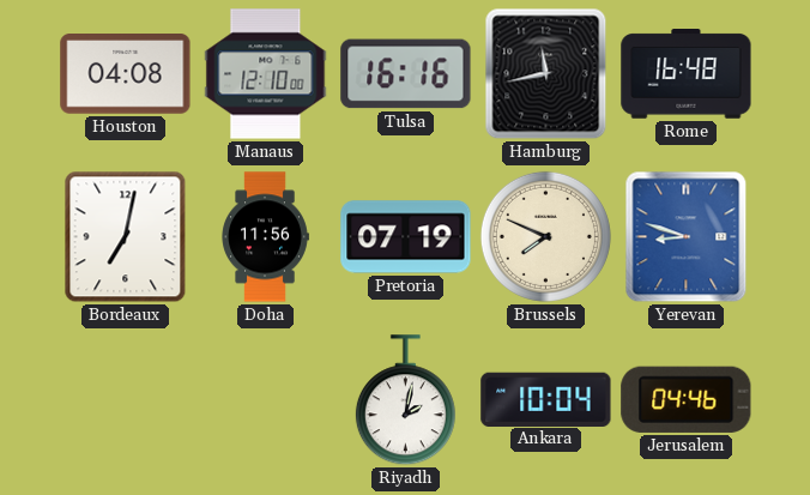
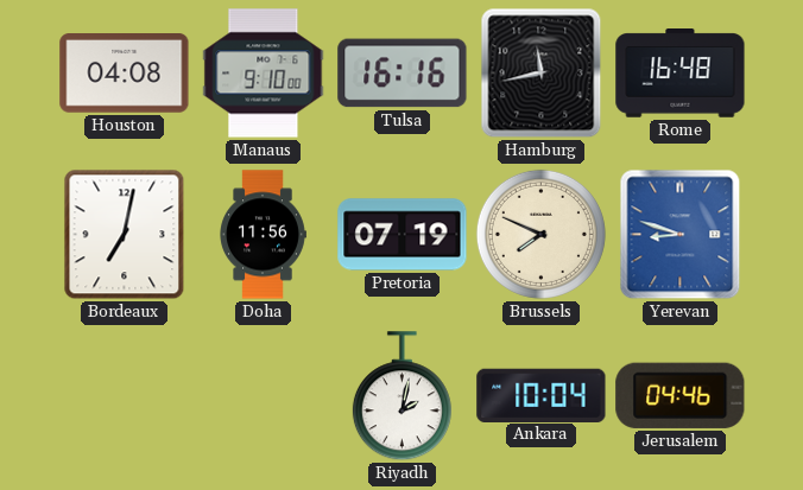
Manaus: 12:10 -> 9:10 (264, 74)
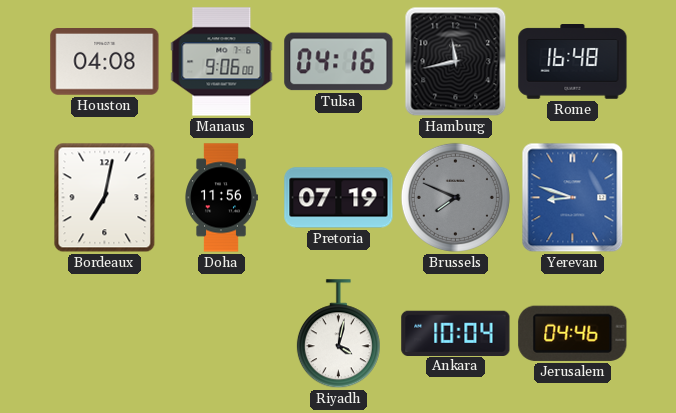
Manaus: 9:10 -> 9:06 (222, 62)
Tulsa: 16:16 -> 04:16 (339, 62)
Brussels dial: cream -> grey (455, 197)
Riyadh: 2:02 -> 4:02 (338, 334)
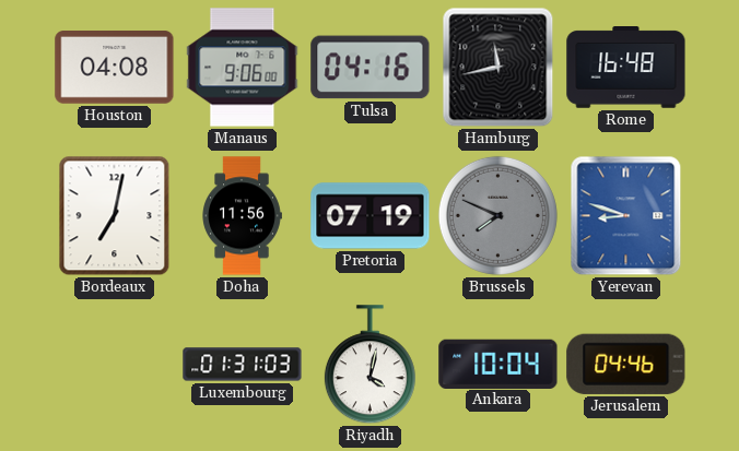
Luxembourg: none -> 01:31 (243, 365)
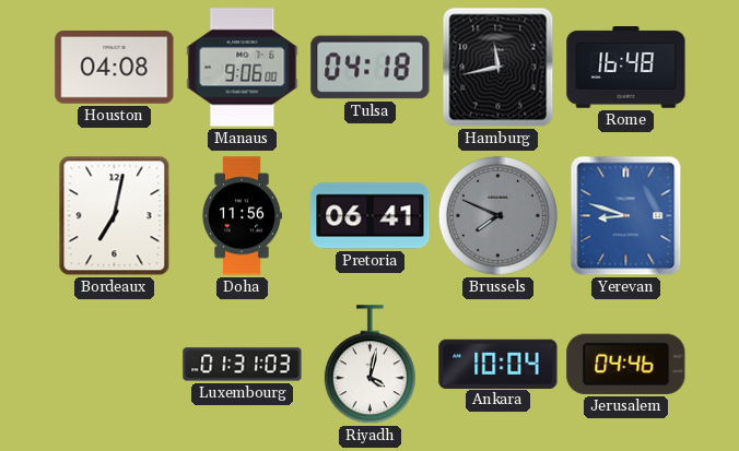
Tulsa: 04:16 -> 04:18 (371, 68)
Pretoria: 07:19 -> 06:41 (371, 216)
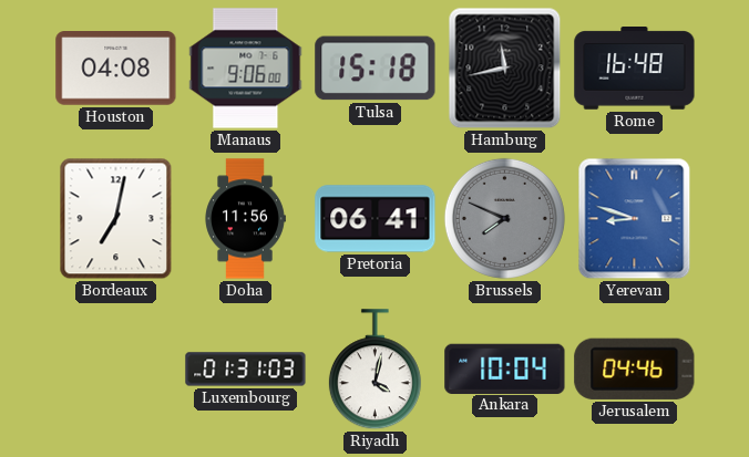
Tulsa: 04:18 -> 15:18 (376, 69)
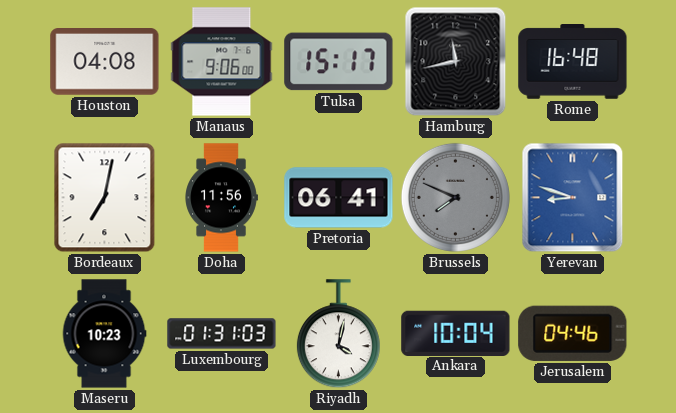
Tulsa: 15:18 -> 15:17 (339, 62)
Maseru: none -> 10:23 (104, 334)
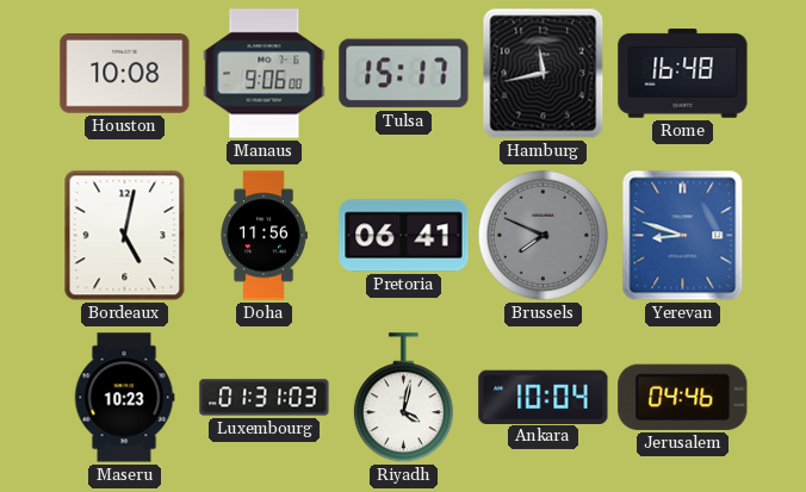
Houston: 04:08 -> 10:08 (125, 74)
Bordeaux: 7:02 -> 5:02 (125, 236)
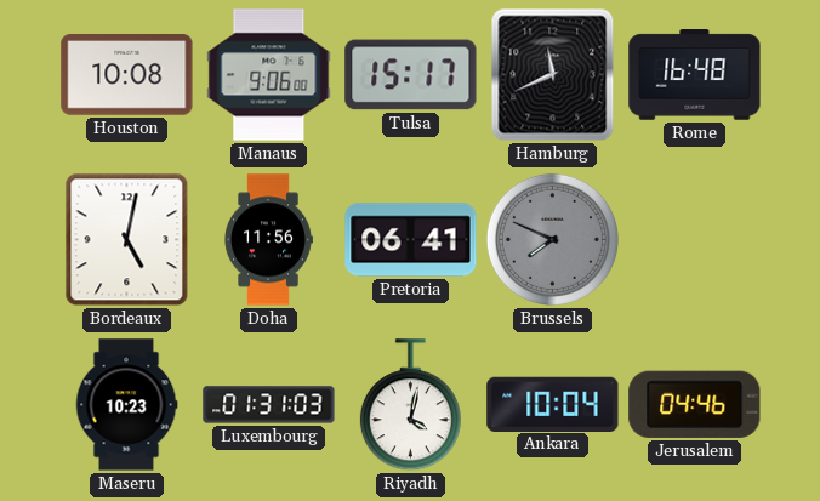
Hamburg: 11:43 -> 11:41 (553, 75)
Yerevan: 8:48 -> none (683, 236)
